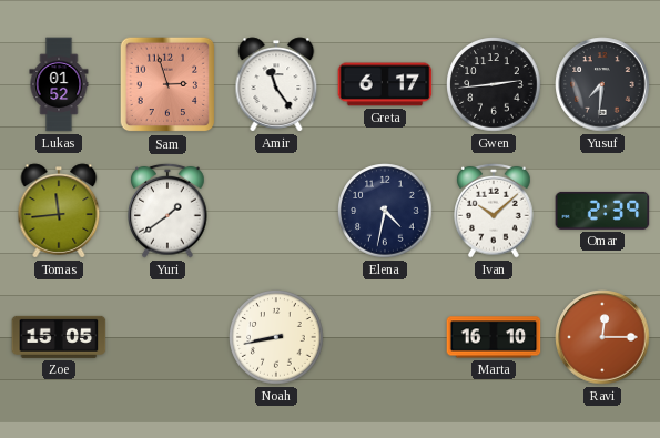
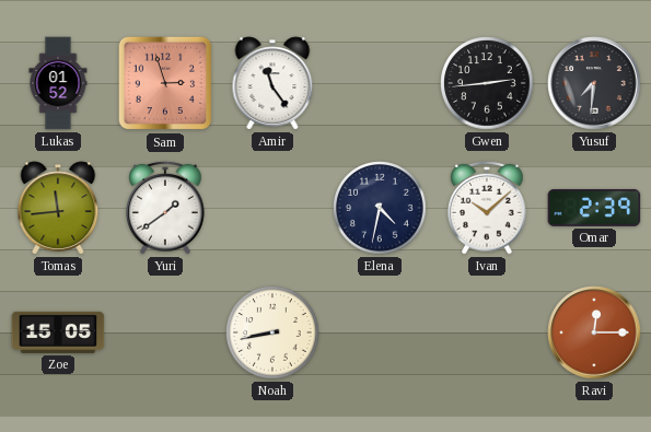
Greta: 6:17 -> none (385, 84)
Marta: 16:10 -> none (494, 337)
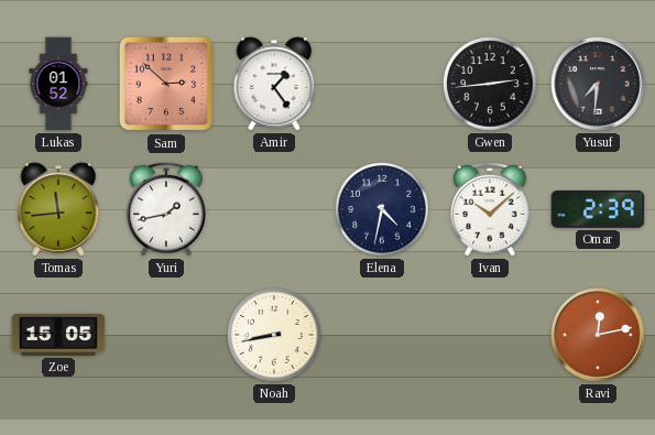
Sam: 2:57 -> 2:52 (166, 84)
Amir: 11:24 -> 1:24 (274, 84)
Yuri: 1:39 -> 1:43 (166, 209)
Ravi: 12:15 -> 12:13 (598, 335)
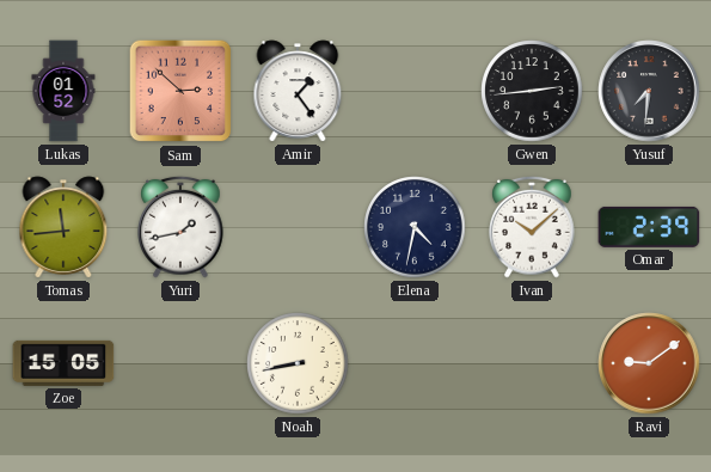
Ravi: 12:13 -> 9:09 (649, 363)
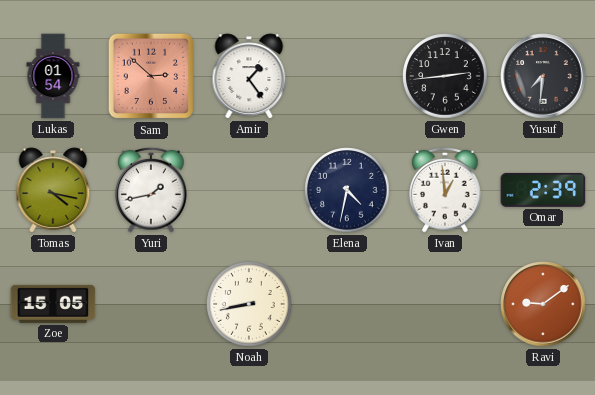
Lukas: 01:52 -> 01:54 (53, 76)
Tomas: 11:44 -> 4:17 (53, 190)
Ivan: 10:08 -> 12:59 (445, 190)
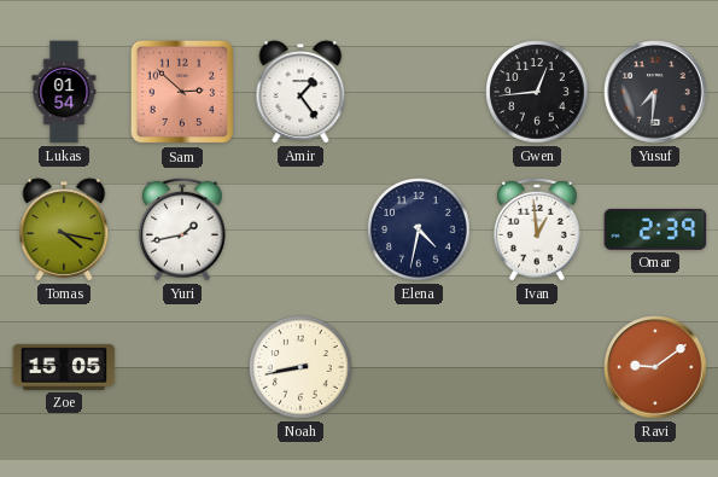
Gwen: 2:44 -> 12:44 (537, 92)
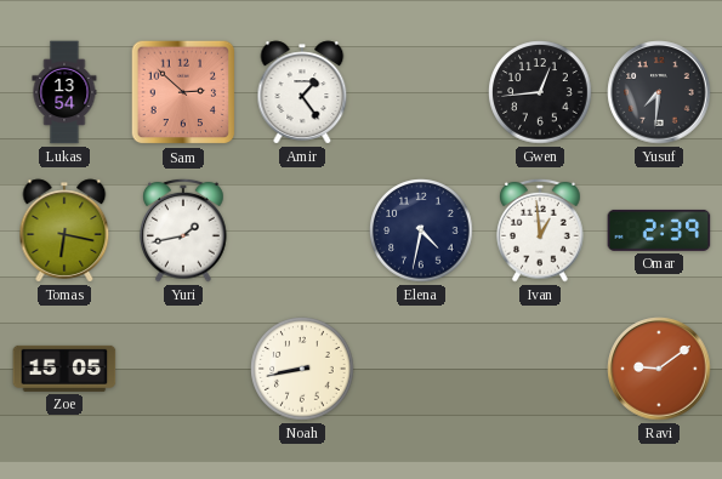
Lukas: 01:54 -> 13:54 (64, 92)
Tomas: 4:17 -> 6:17 (64, 230)
